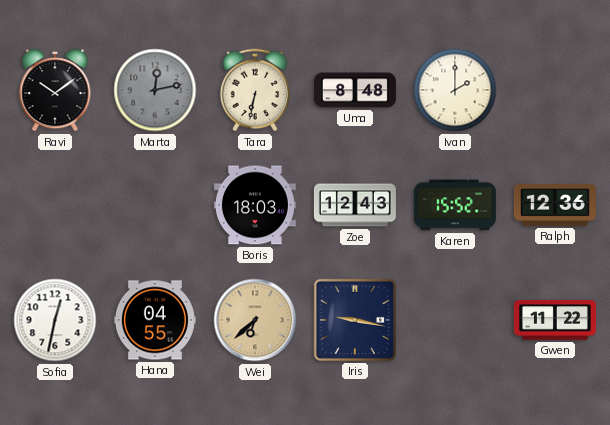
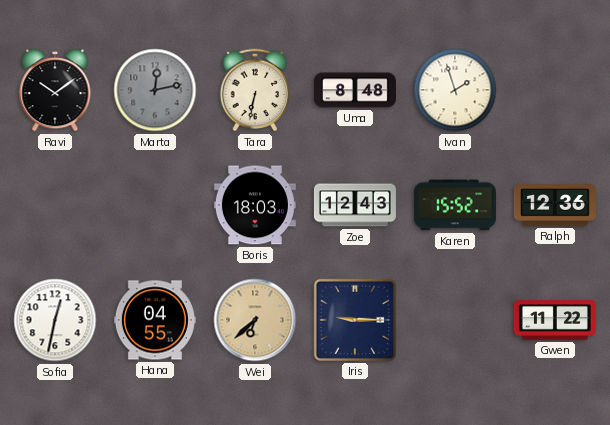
Ivan: 2:00 -> 1:57 (455, 90)
Iris: 9:17 -> 9:15 (355, 320)
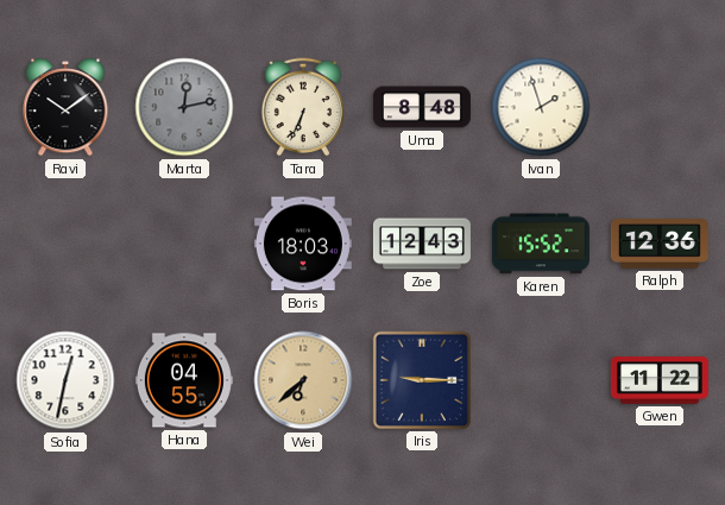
Tara: 6:32 -> 6:34 (303, 107)
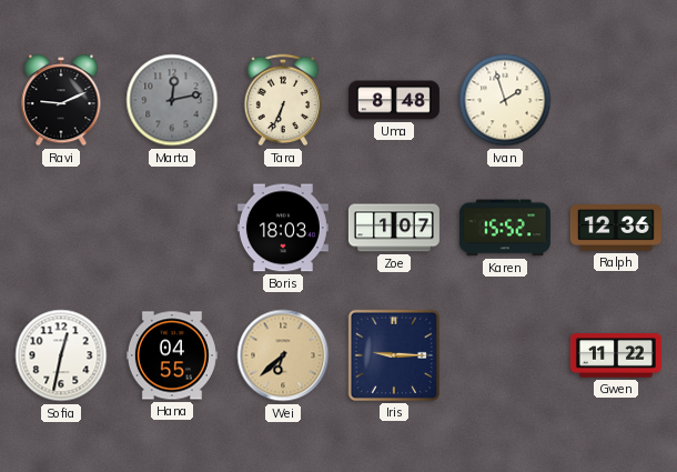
Ravi: 10:09 -> 9:11 (61, 101)
Zoe: 12:43 -> 1:07 (394, 228)
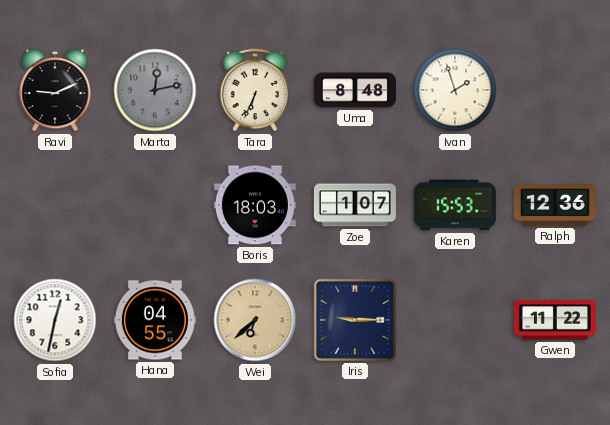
Karen: 15:52 -> 15:53 (455, 205)
